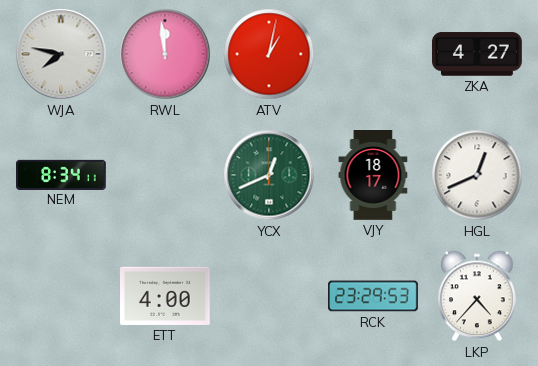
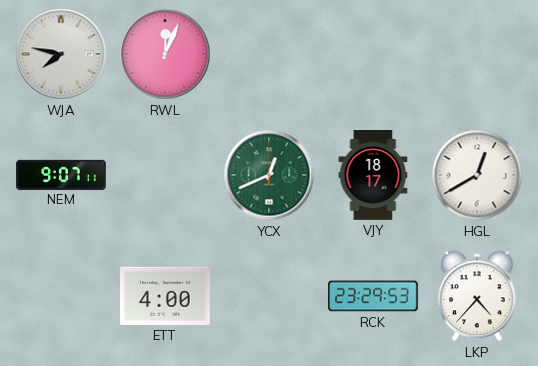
RWL: 11:59 -> 12:04 (165, 54)
ATV: 1:02 -> none (269, 54)
ZKA: 4:27 -> none (478, 54)
NEM: 8:34 -> 9:07 (62, 174)
HGL: 12:41 -> 12:40 (477, 175)
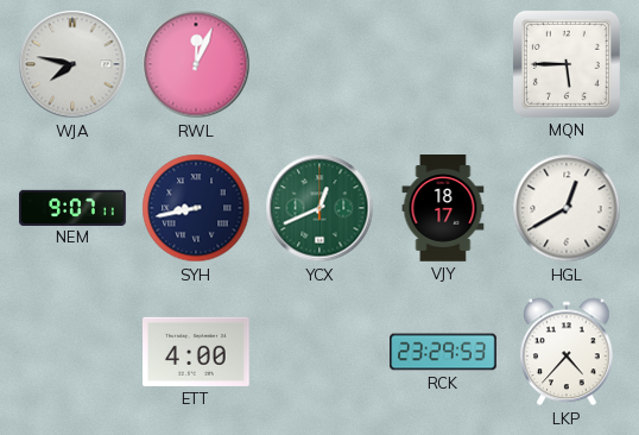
MQN: none -> 5:45 (567, 64)
SYH: none -> 8:43 (196, 208)
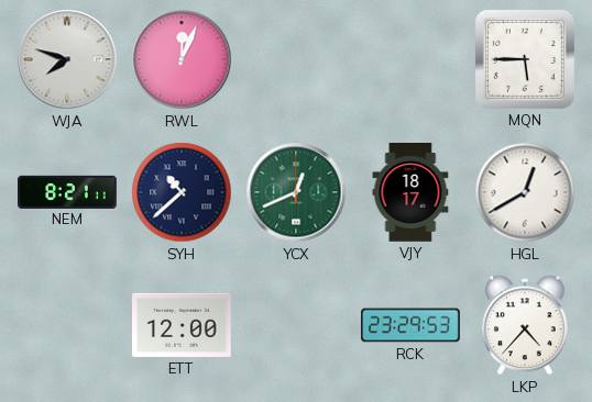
WJA: 7:47 -> 7:48 (67, 59)
NEM: 9:07 -> 8:21 (68, 191)
SYH: 8:43 -> 10:38 (182, 192)
ETT: 4:00 -> 12:00 (183, 325)
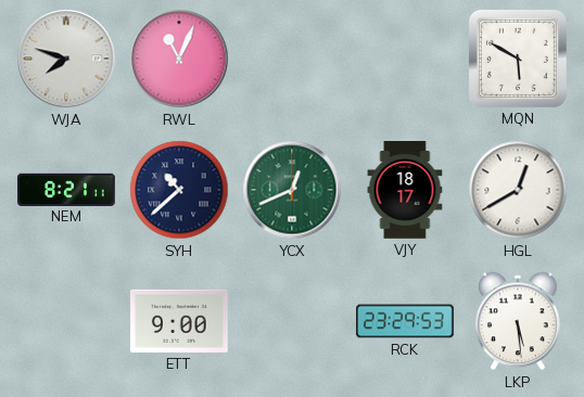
RWL: 12:04 -> 11:04 (179, 59)
MQN: 5:45 -> 5:50 (518, 59)
ETT: 12:00 -> 9:00 (180, 321)
LKP: 4:37 -> 5:29 (518, 321)
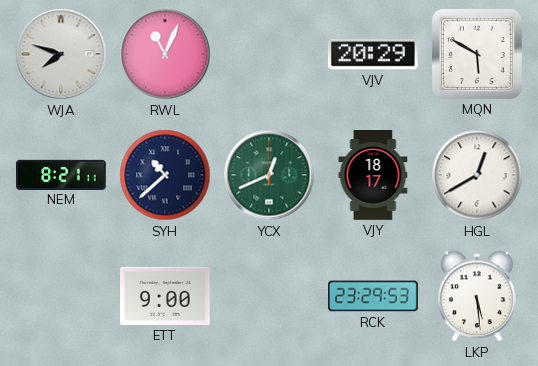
VJV: none -> 20:29 (373, 54)
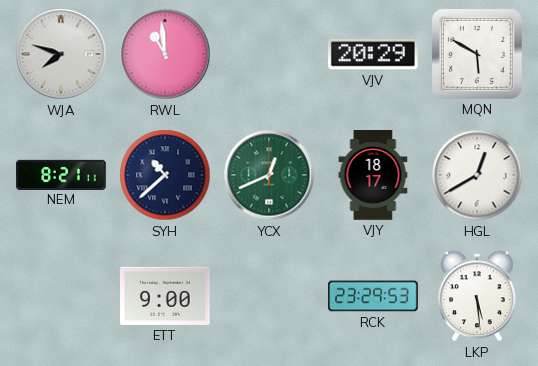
RWL: 11:04 -> 10:59 (165, 54)
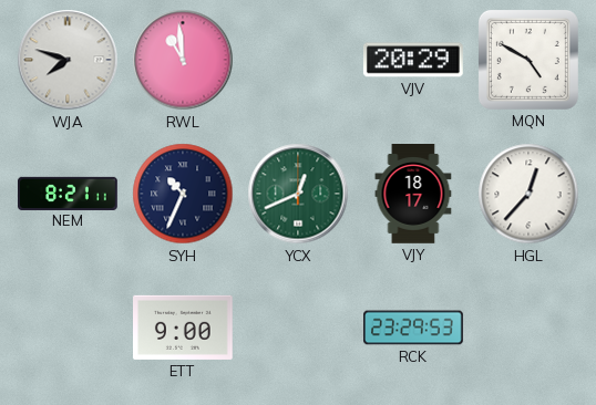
MQN: 5:50 -> 4:50 (528, 60)
SYH: 10:38 -> 10:34 (183, 194)
HGL: 12:40 -> 12:37 (528, 194)
LKP: 5:29 -> none (477, 296)
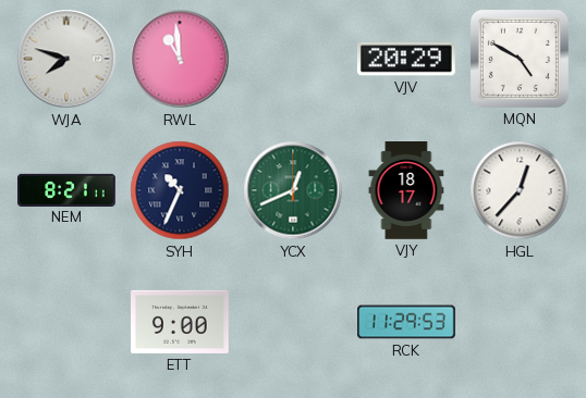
RCK: 23:29 -> 11:29 (406, 322)
